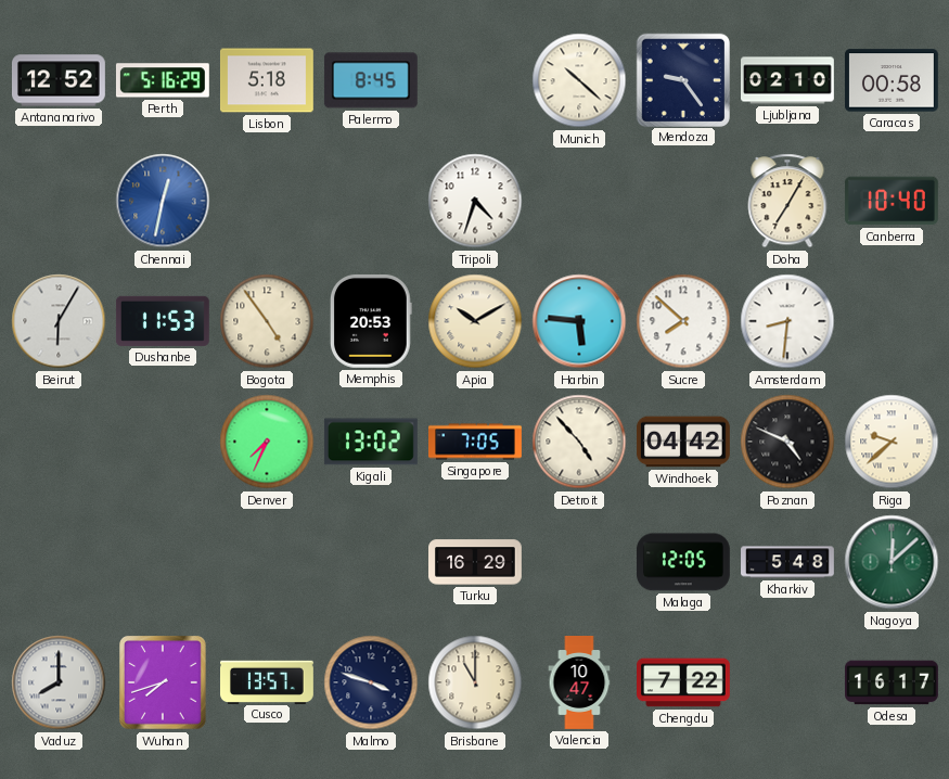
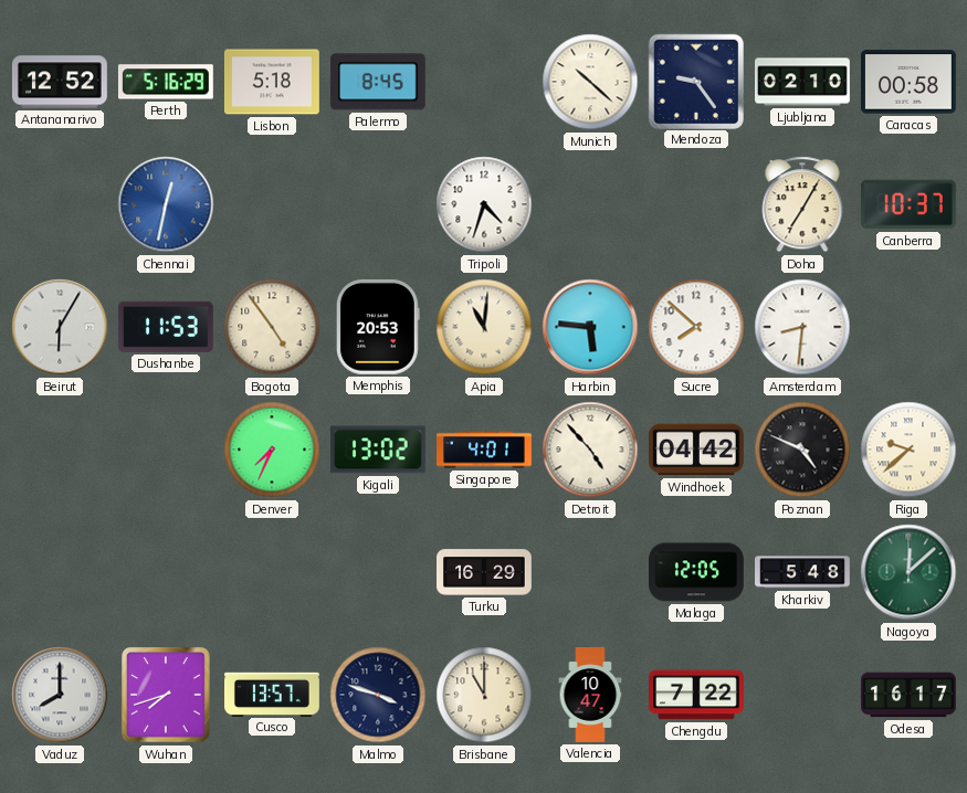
Canberra: 10:40 -> 10:37 (908, 204)
Apia: 10:10 -> 11:01 (484, 327)
Singapore: 7:05 -> 4:01 (485, 450)
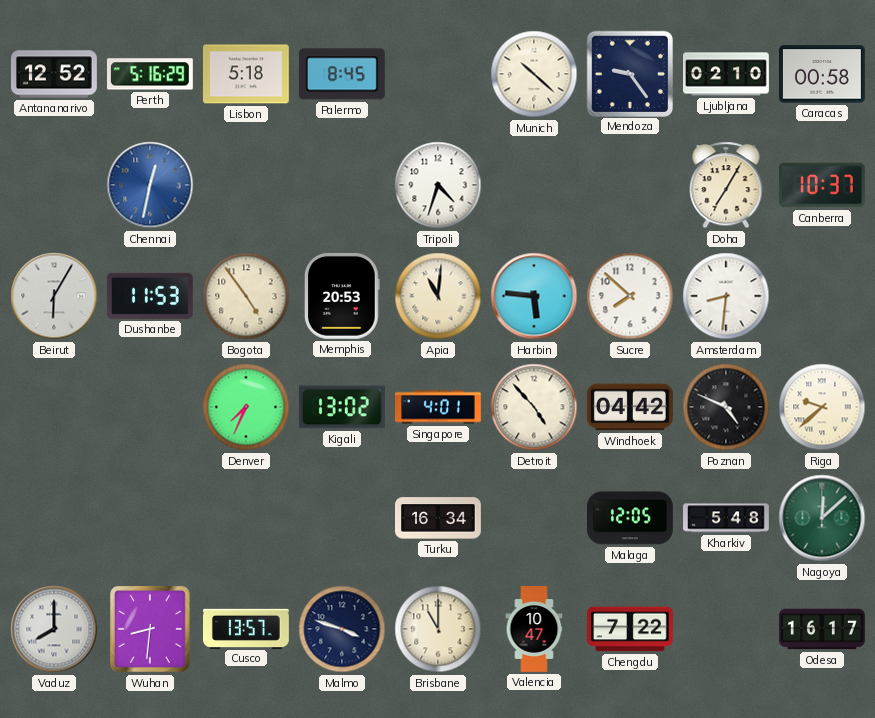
Turku: 16:29 -> 16:34 (439, 518)
Wuhan: 7:42 -> 8:31 (151, 630)
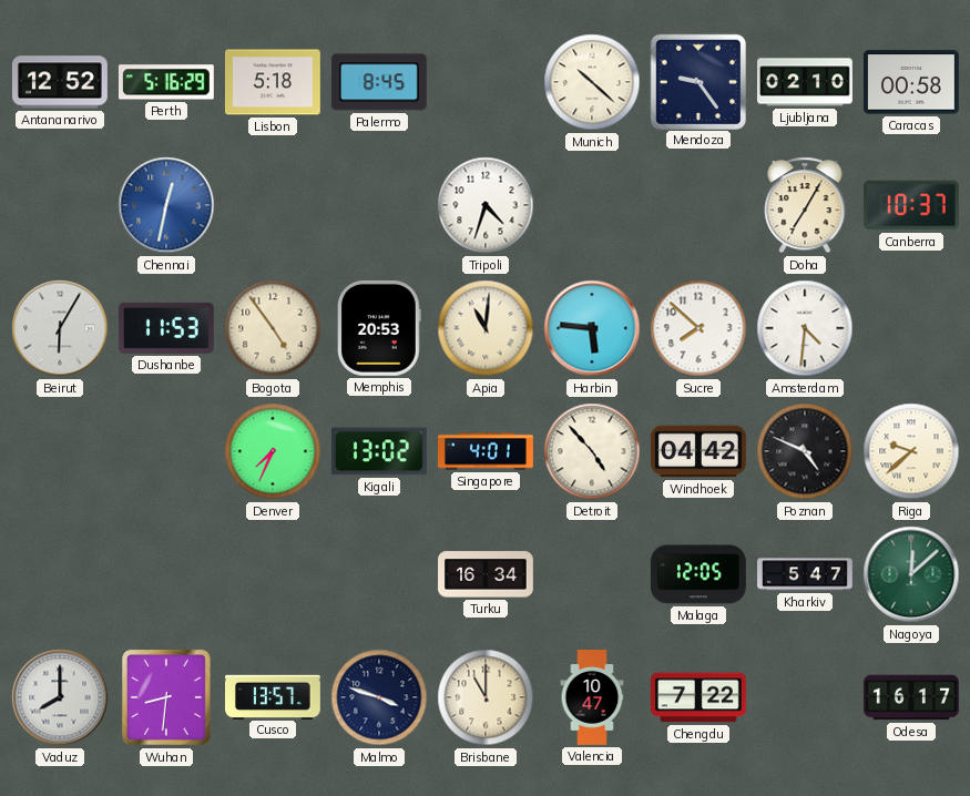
Amsterdam: 8:31 -> 4:31 (805, 328)
Kharkiv: 5:48 -> 5:47 (806, 574)
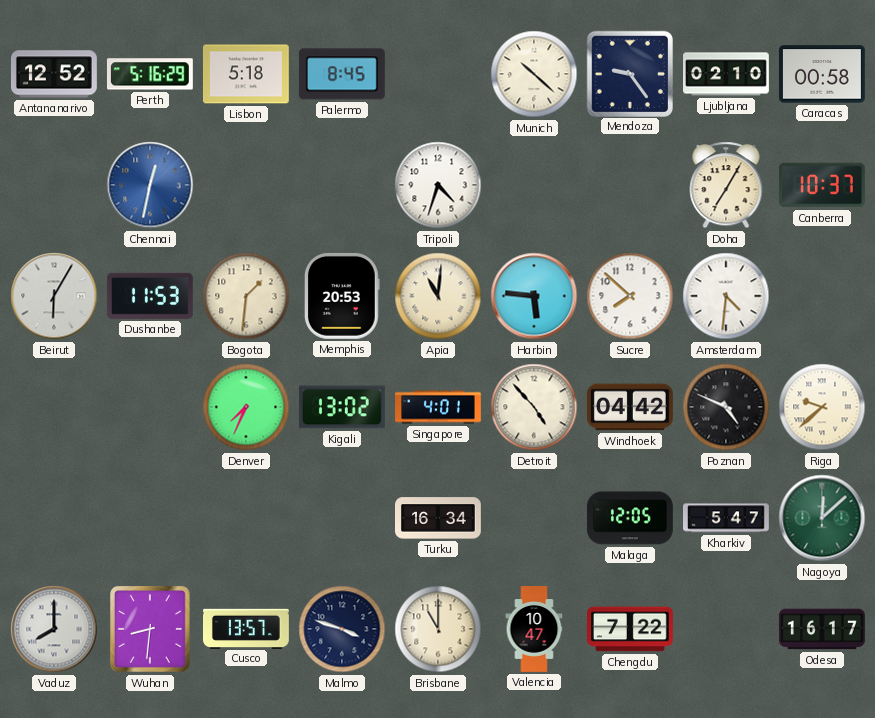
Bogota: 4:54 -> 1:31 (246, 296)
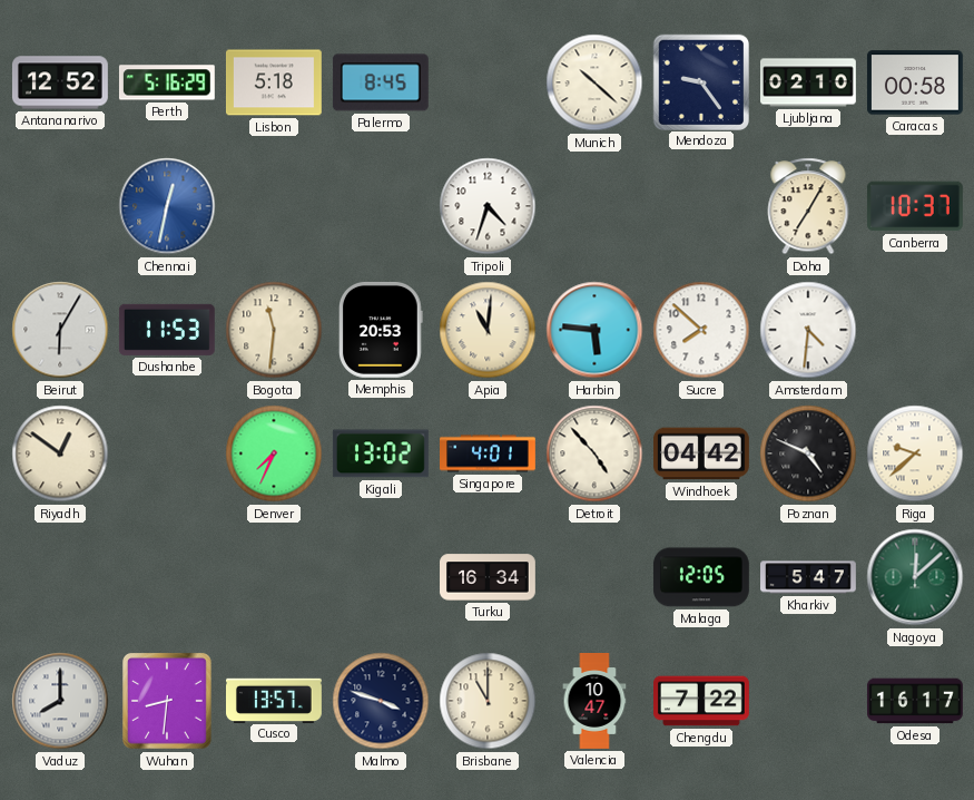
Bogota: 1:31 -> 11:31 (274, 330)
Riyadh: none -> 12:51 (60, 453)
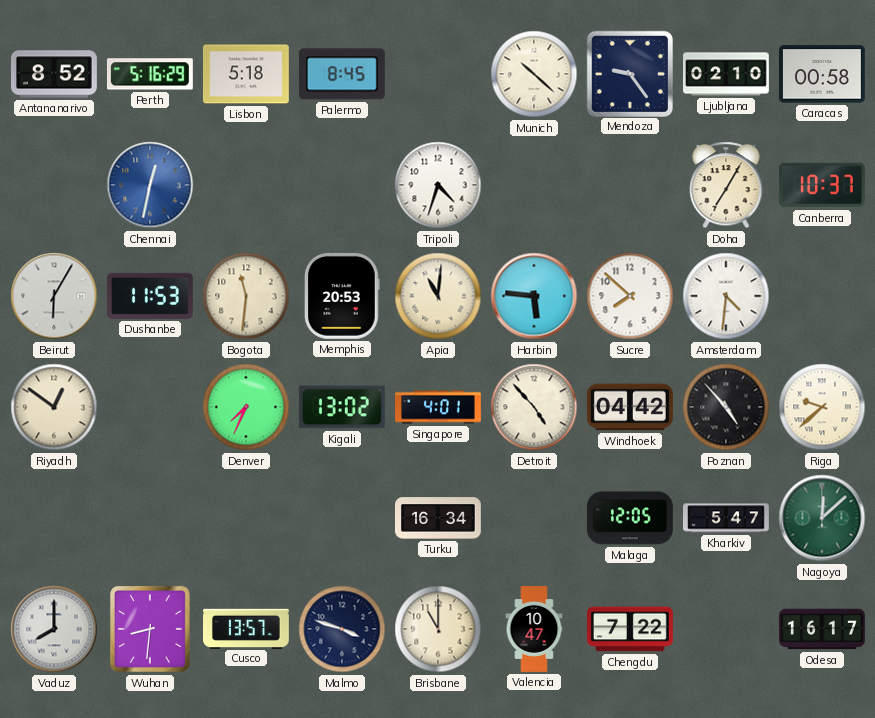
Antananarivo: 12:52 -> 8:52 (54, 74)
Poznan: 4:49 -> 4:53 (726, 407)
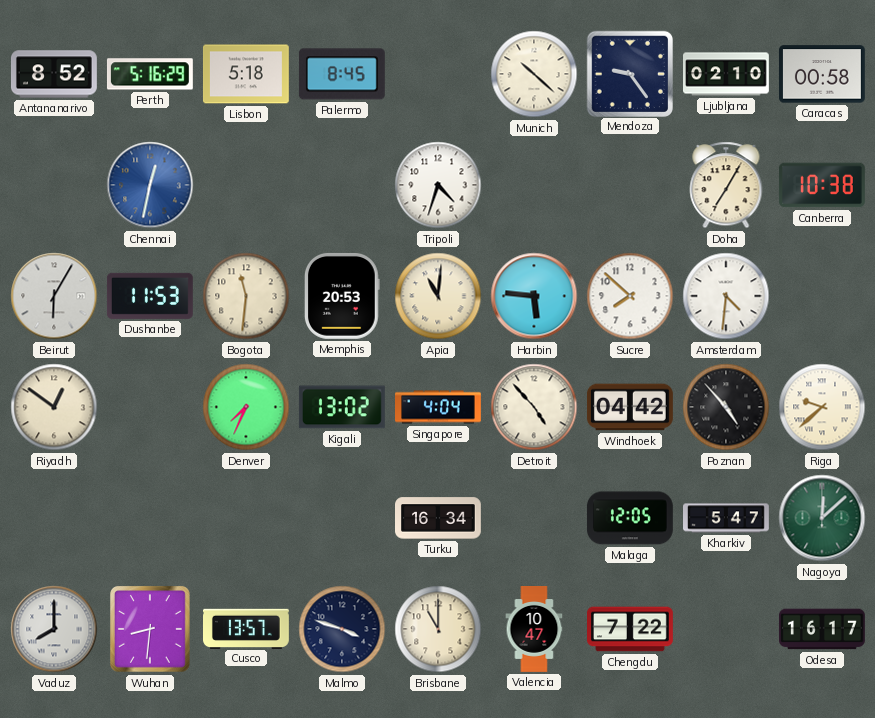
Canberra: 10:37 -> 10:38 (822, 185)
Singapore: 4:01 -> 4:04 (439, 407)
